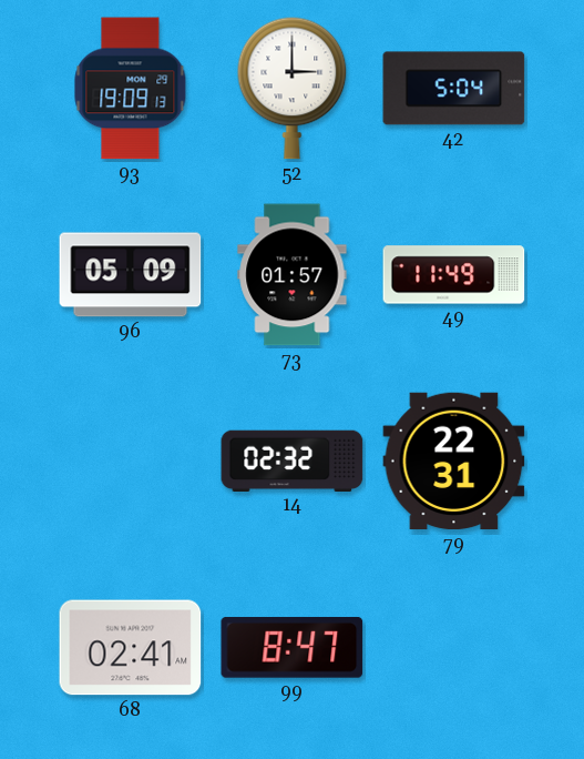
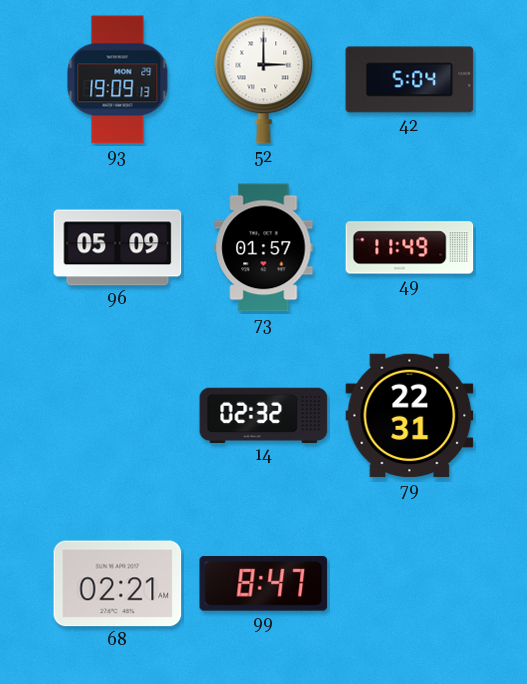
68: 02:41 -> 02:21 (118, 584)
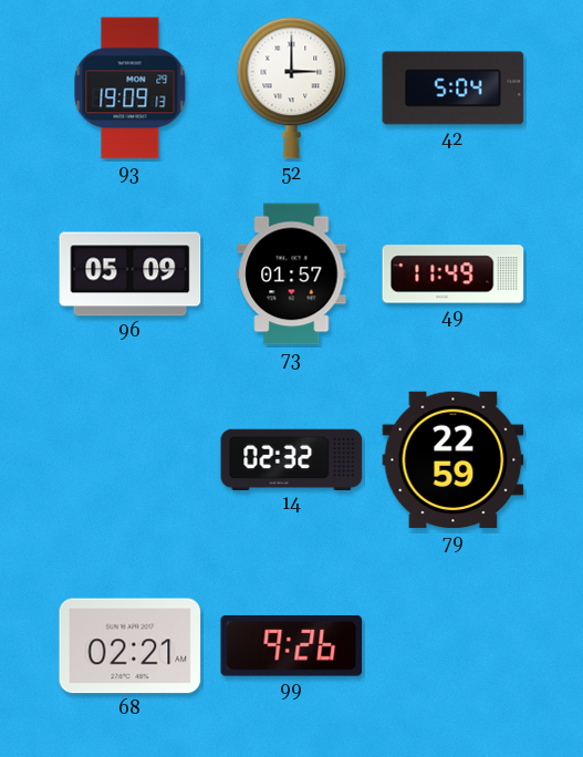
79: 22:31 -> 22:59 (454, 460)
99: 8:47 -> 9:26 (292, 645)
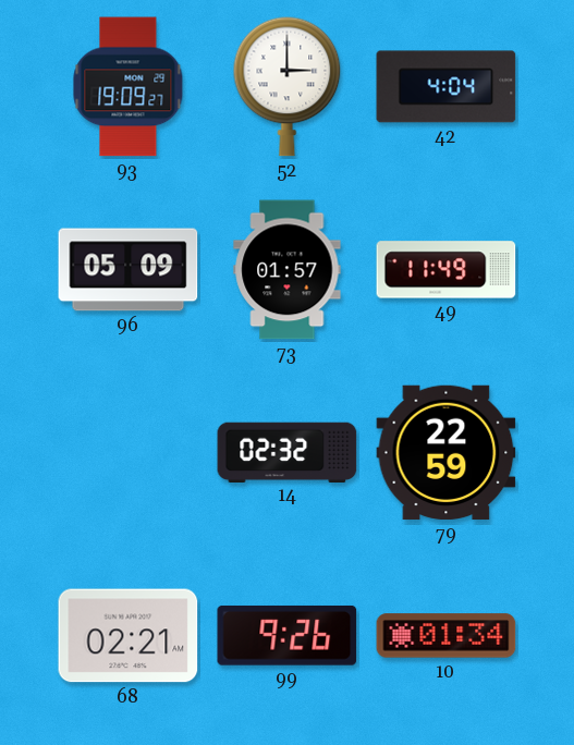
93: 19:09:13 -> 19:09:27 (129, 87)
42: 5:04 -> 4:04 (447, 87)
10: none -> 01:34 (447, 636)
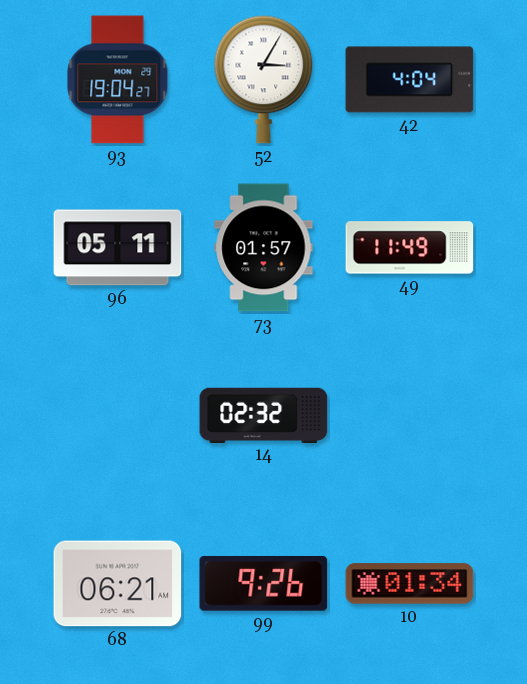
93: 19:09 -> 19:04 (118, 80)
52: 3:00 -> 3:05 (264, 79)
96: 05:09 -> 05:11 (118, 248)
79: 22:59 -> none (447, 453)
68: 02:21 -> 06:21 (118, 584)
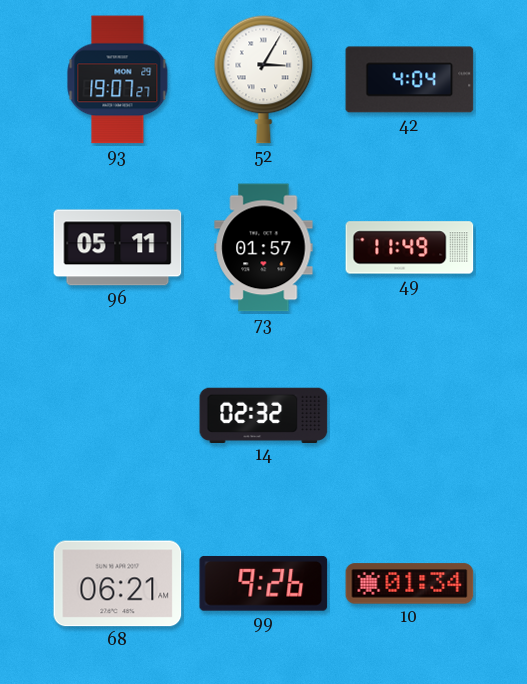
93: 19:04 -> 19:07 (118, 80)
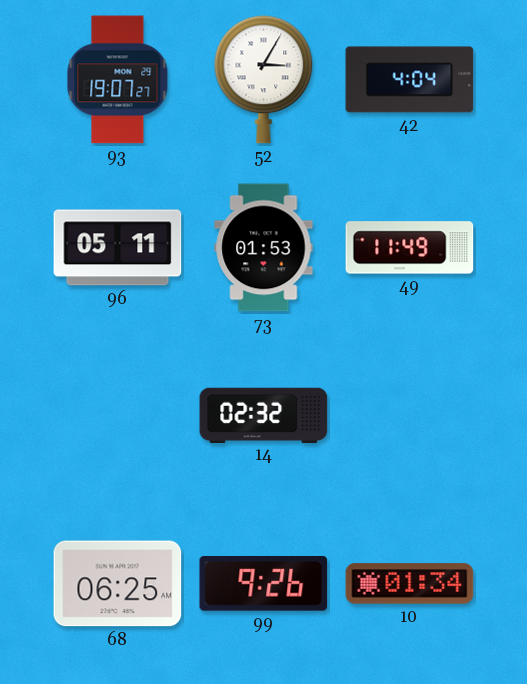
73: 01:57 -> 01:53 (264, 248)
68: 06:21 -> 06:25 (118, 584)
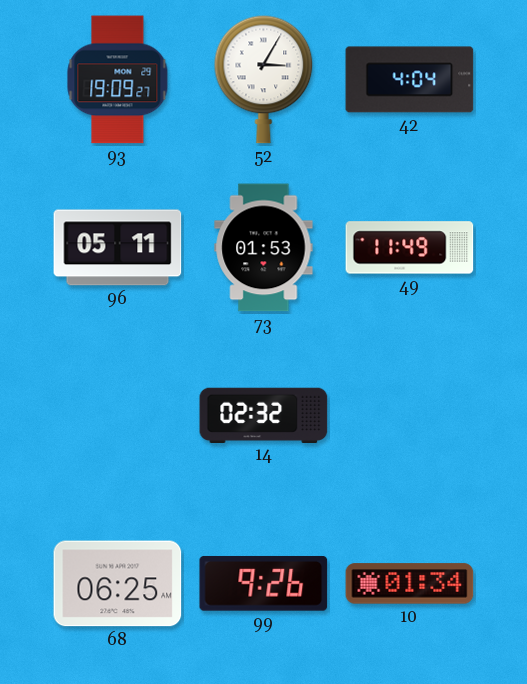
93: 19:07 -> 19:09 (118, 80)
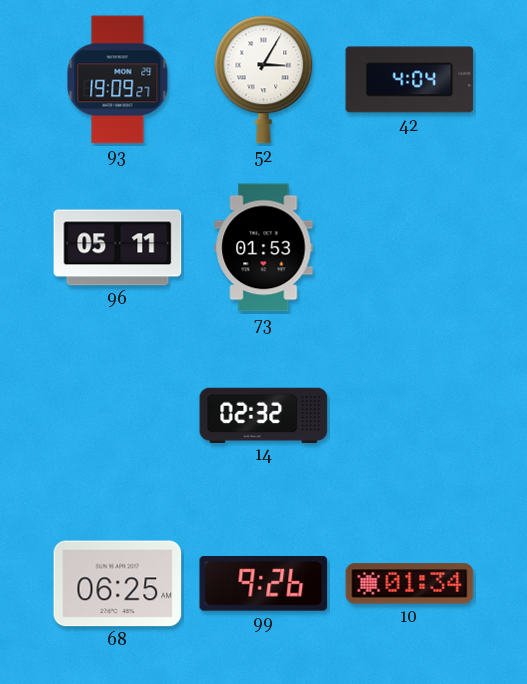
49: 11:49 -> none (410, 248)
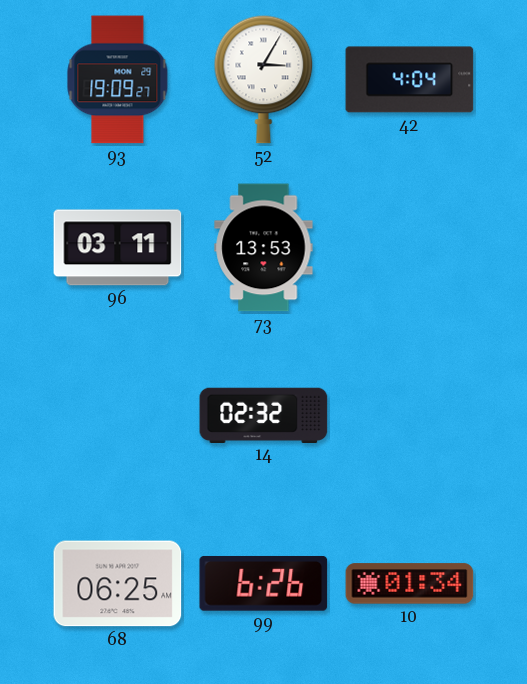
96: 05:11 -> 03:11 (118, 248)
73: 01:53 -> 13:53 (264, 248)
99: 9:26 -> 6:26 (264, 583)
